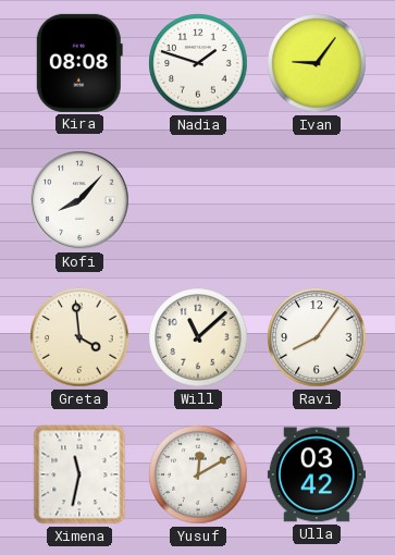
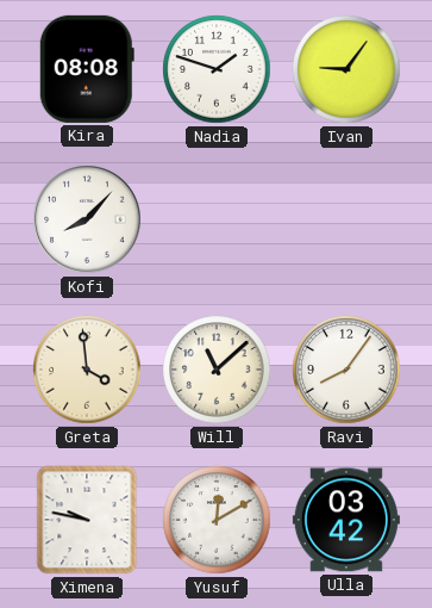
Ximena: 11:32 -> 9:47 (87, 520)
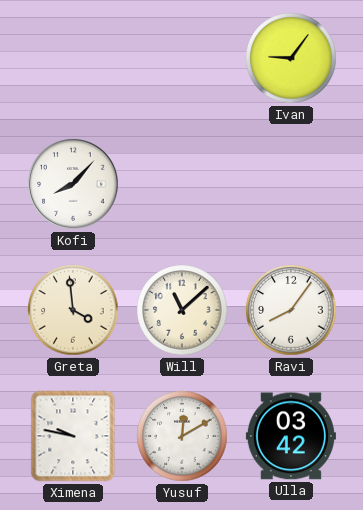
Kira: 08:08 -> none (87, 69)
Nadia: 1:48 -> none (217, 69)
